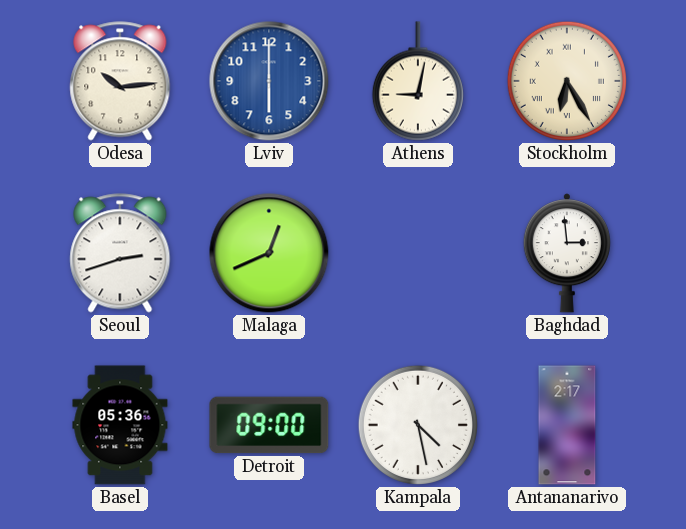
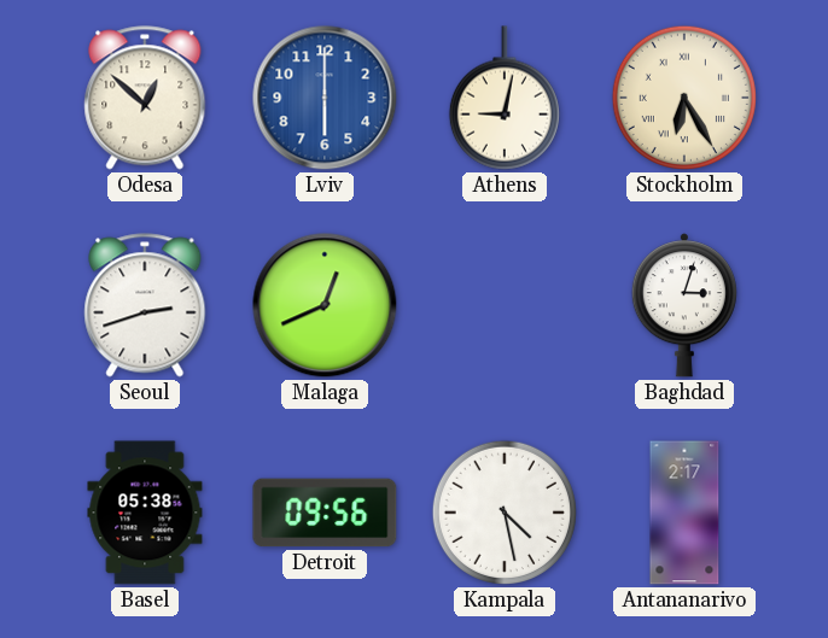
Odesa: 10:14 -> 12:52 (145, 98)
Baghdad: 2:59 -> 3:03 (684, 305)
Basel: 05:36 -> 05:38 (145, 513)
Detroit: 09:00 -> 09:56 (325, 513)
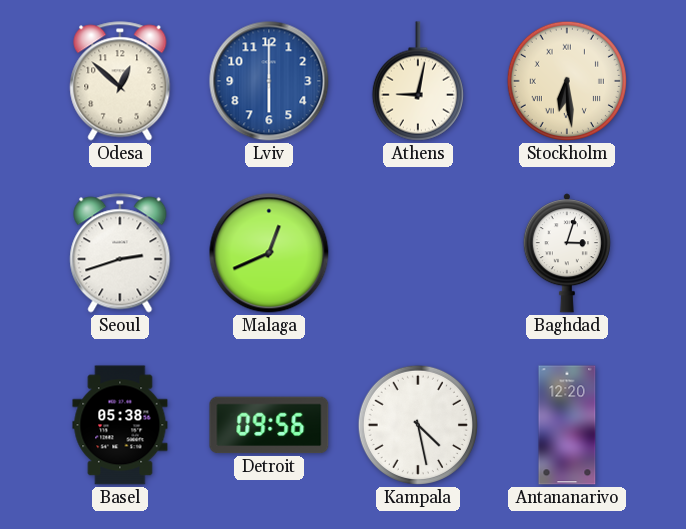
Stockholm: 6:25 -> 6:29 (567, 81)
Antananarivo: 2:17 -> 12:20 (567, 425)
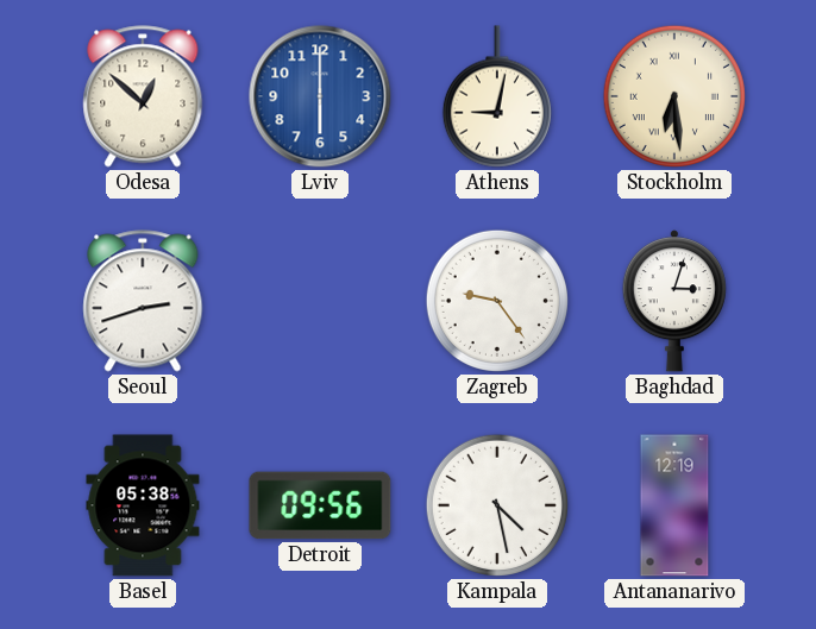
Malaga: 12:41 -> none (269, 253)
Zagreb: none -> 9:24 (497, 301)
Antananarivo: 12:20 -> 12:19 (674, 505)
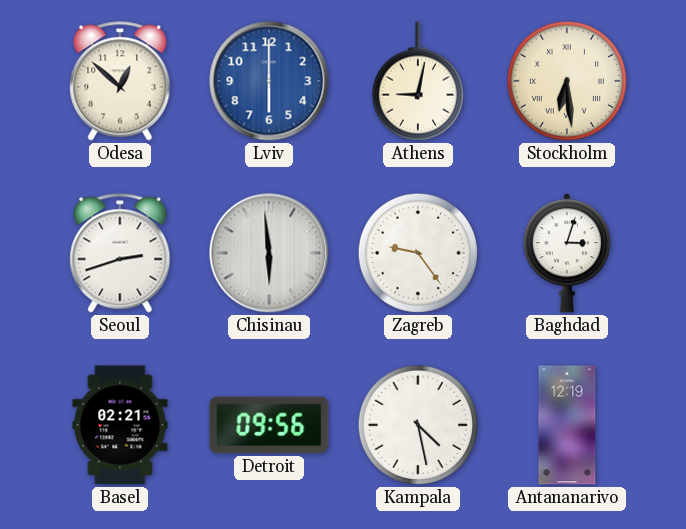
Chisinau: none -> 5:59 (269, 253)
Basel: 05:38 -> 02:21 (120, 425)
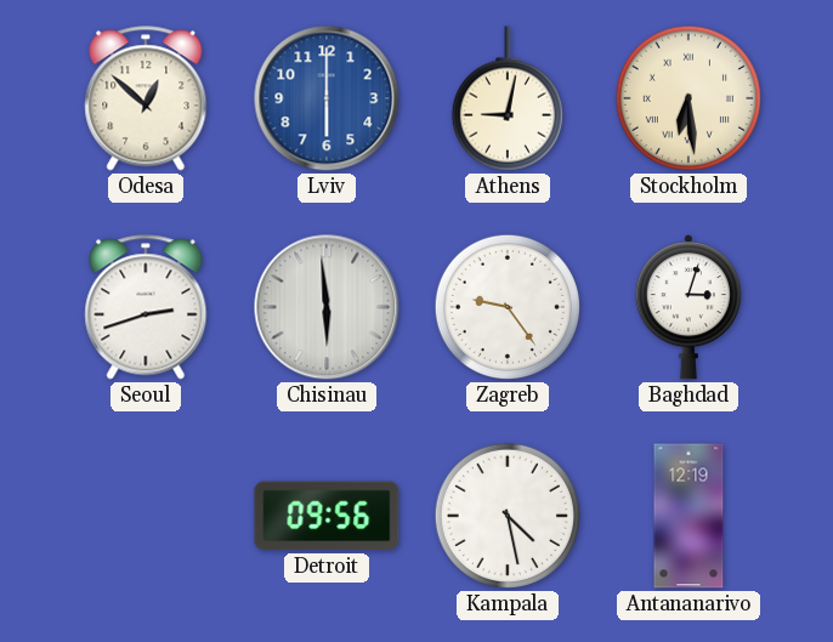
Basel: 02:21 -> none (120, 425)
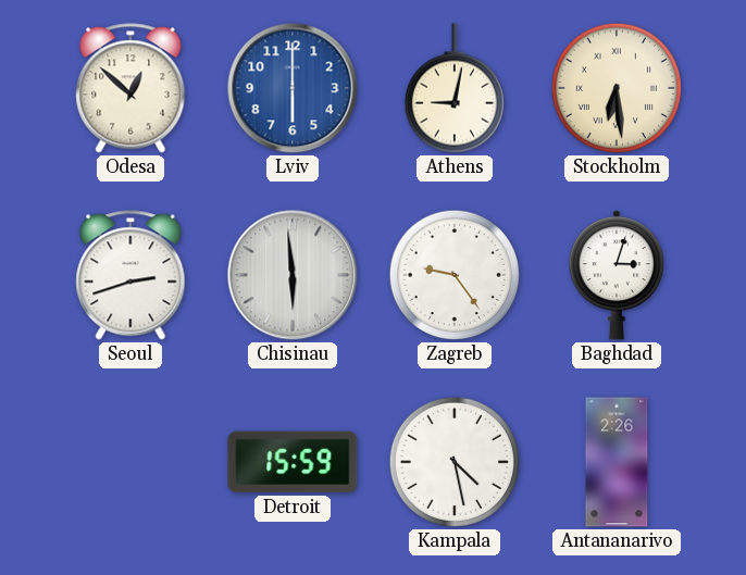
Detroit: 09:56 -> 15:59 (293, 462)
Antananarivo: 12:19 -> 2:26 (617, 462)
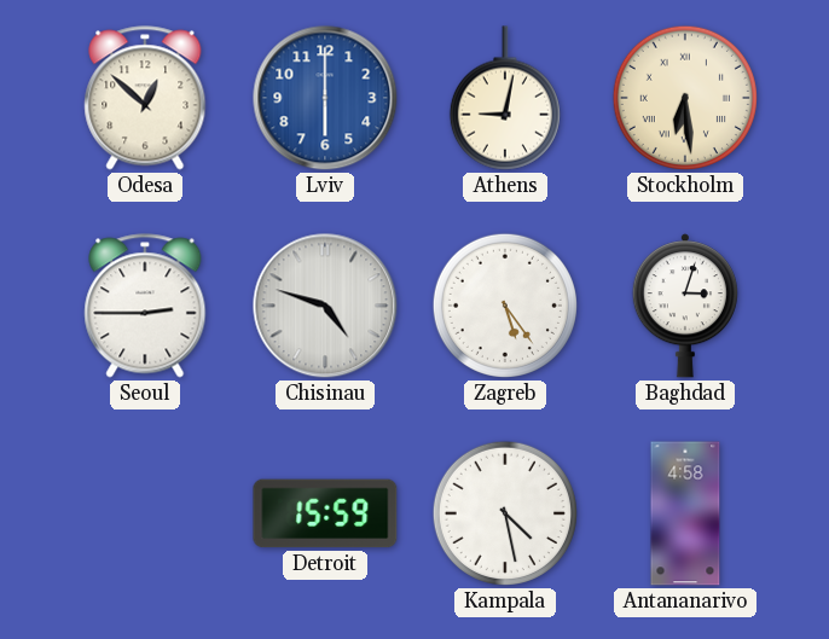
Seoul: 2:42 -> 2:45 (145, 306)
Chisinau: 5:59 -> 4:48 (325, 306)
Zagreb: 9:24 -> 5:24 (505, 306)
Antananarivo: 2:26 -> 4:58 (685, 513)
